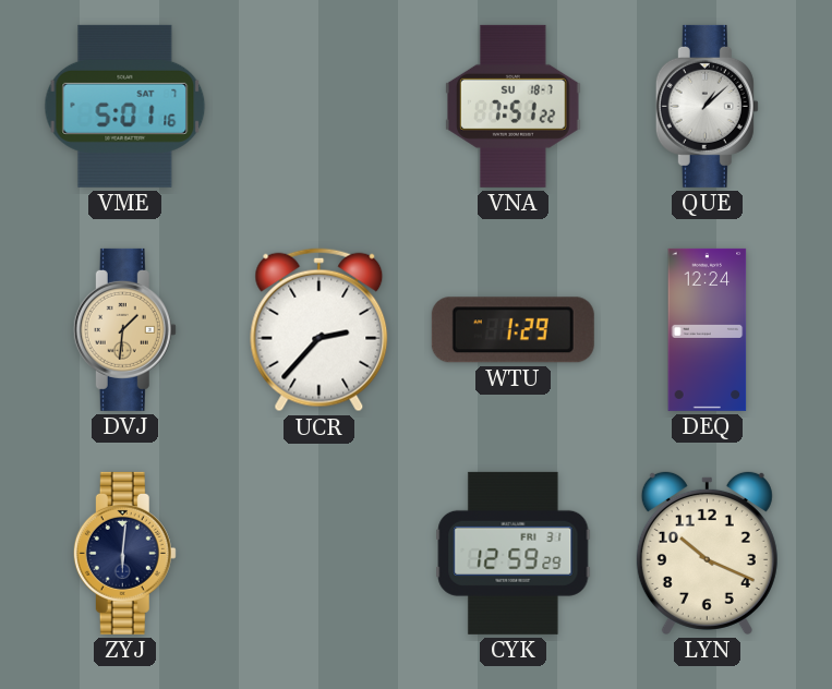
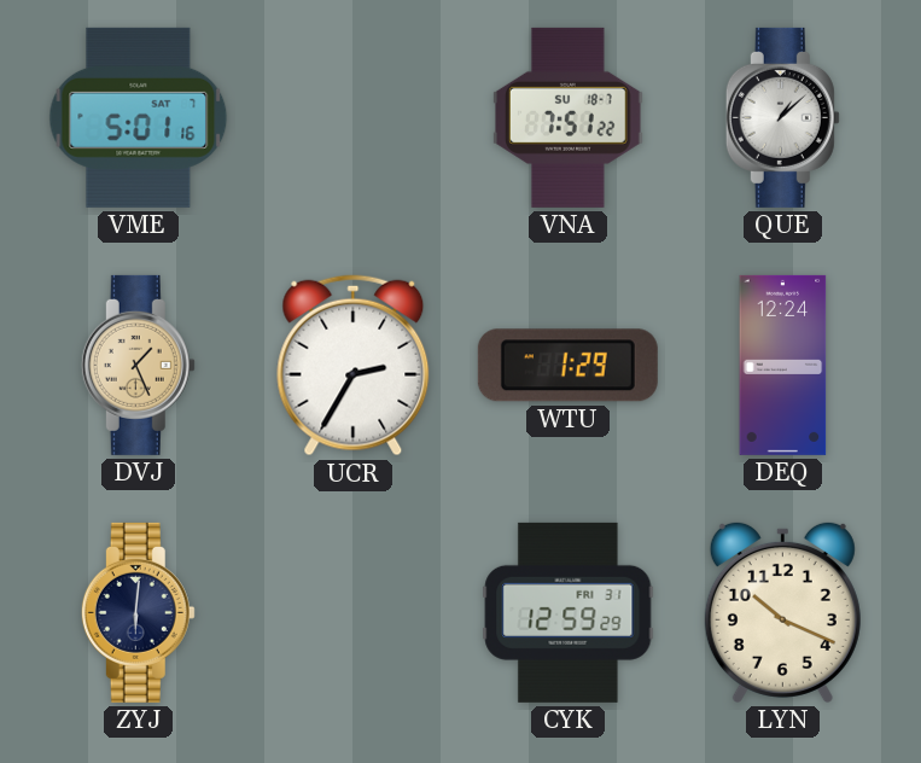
DVJ: 1:31 -> 1:26 (138, 365)
UCR: 2:37 -> 2:35 (354, 366)
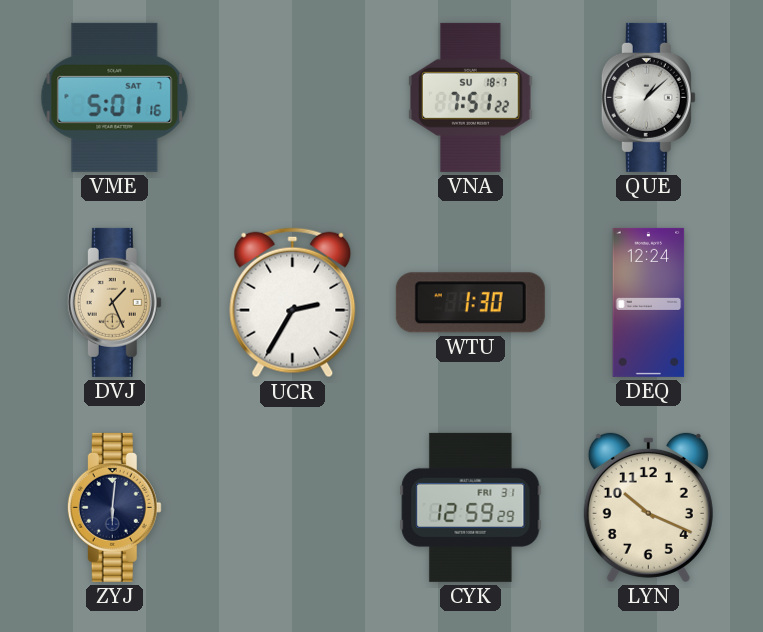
WTU: 1:29 -> 1:30 (470, 303)
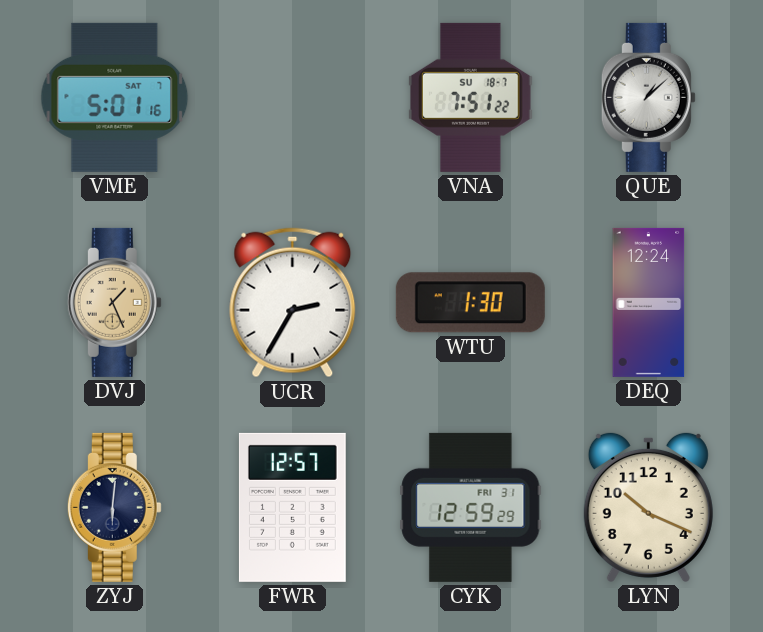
FWR: none -> 12:57 (292, 507)
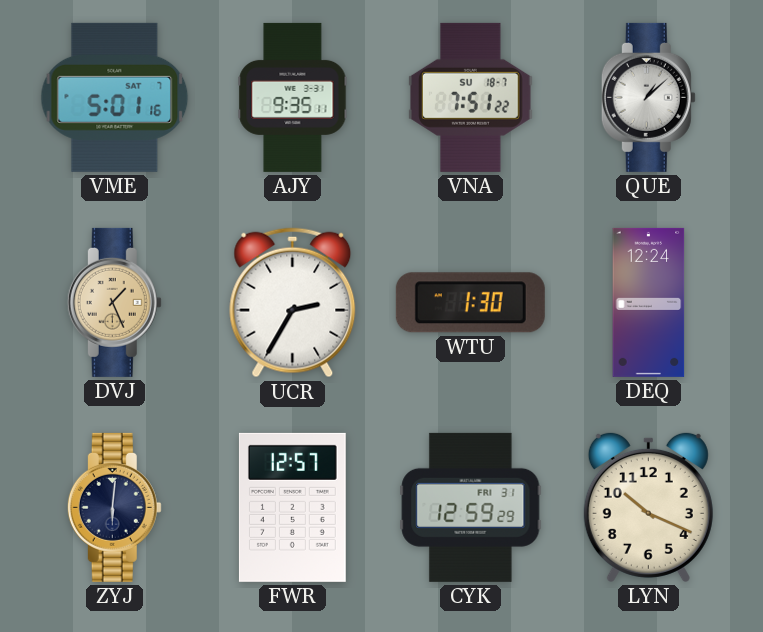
AJY: none -> 9:35 (293, 97)
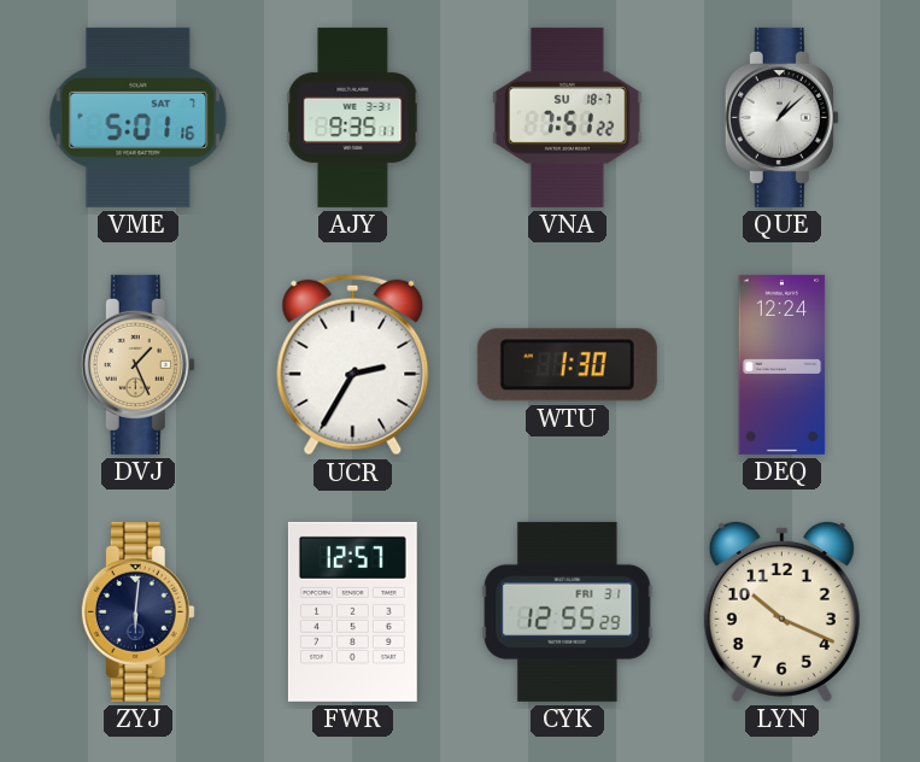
CYK: 12:59 -> 12:55 (568, 611)
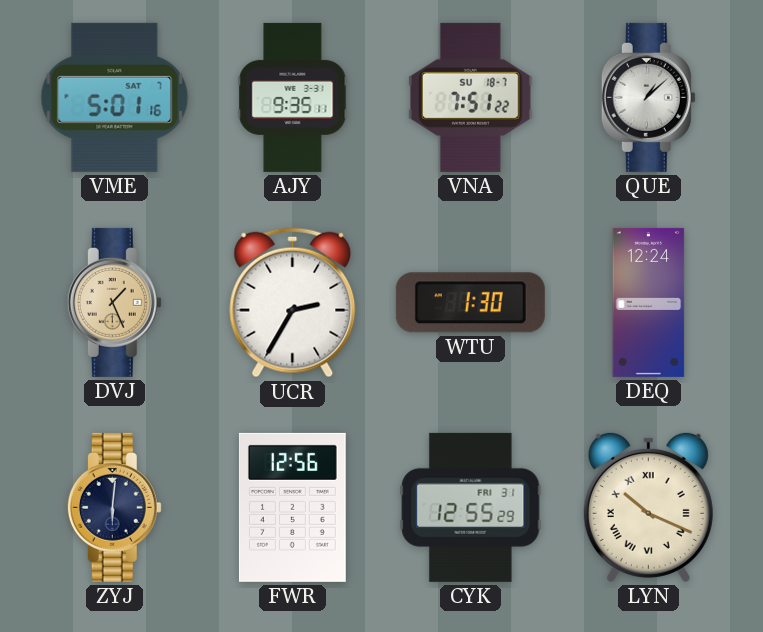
FWR: 12:57 -> 12:56 (292, 507)
LYN numerals: Arabic -> Roman (648, 507)
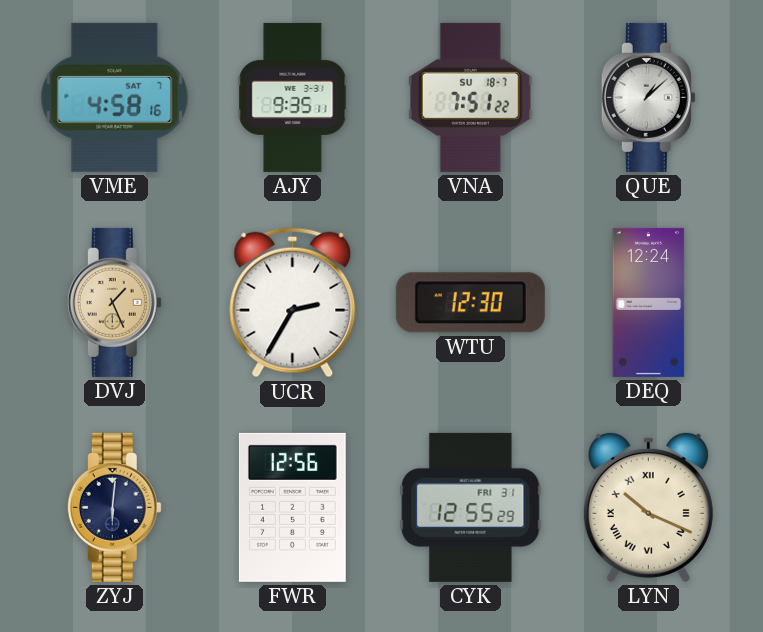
VME: 5:01 -> 4:58 (115, 97)
WTU: 1:30 -> 12:30 (470, 303)
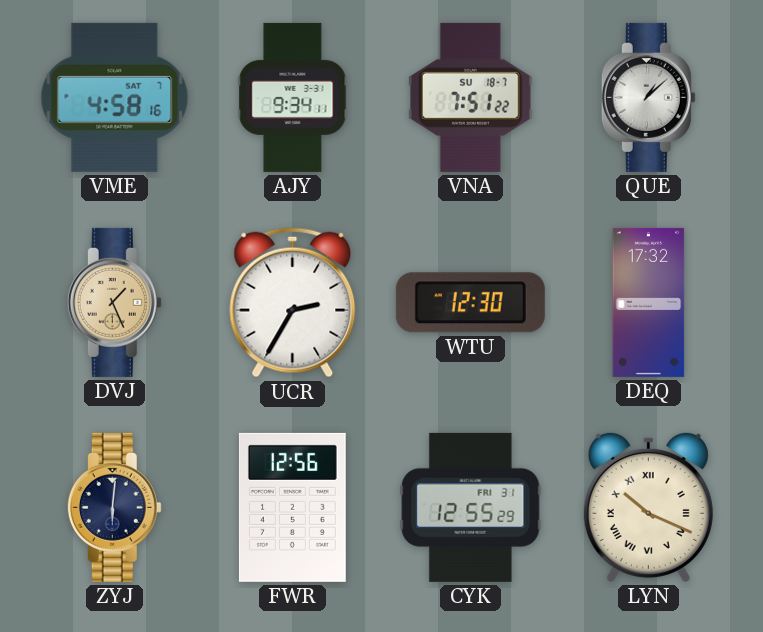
AJY: 9:35 -> 9:34 (293, 97)
DEQ: 12:24 -> 17:32 (649, 302)
